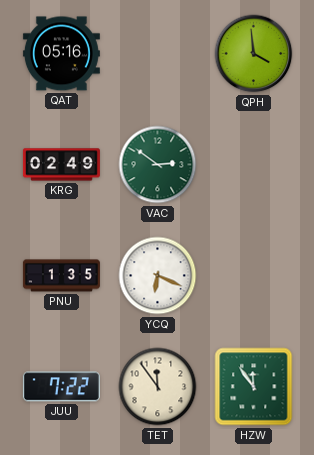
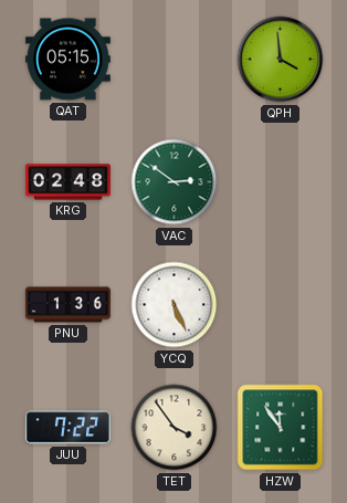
QAT: 05:16 -> 05:15 (67, 60)
KRG: 02:49 -> 02:48 (67, 182)
PNU: 1:35 -> 1:36 (67, 305)
YCQ: 6:19 -> 5:26 (175, 305)
TET: 11:54 -> 3:54 (175, 428)
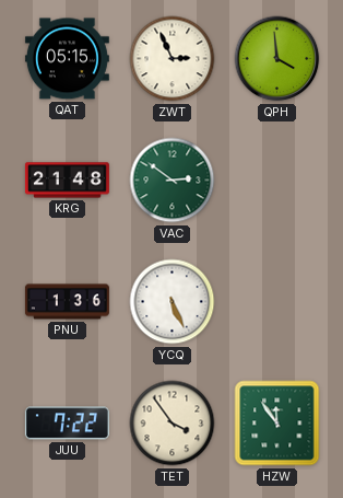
ZWT: none -> 2:56 (173, 59)
KRG: 02:48 -> 21:48 (67, 181)
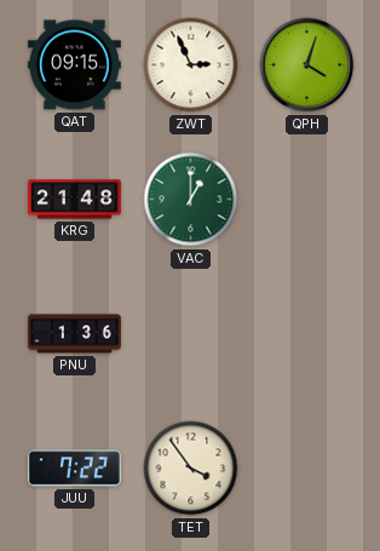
QAT: 05:15 -> 09:15 (74, 65)
QPH: 3:59 -> 4:03 (307, 65)
VAC: 2:51 -> 1:00 (191, 200)
YCQ: 5:26 -> none (173, 302)
HZW: 11:54 -> none (277, 424)
